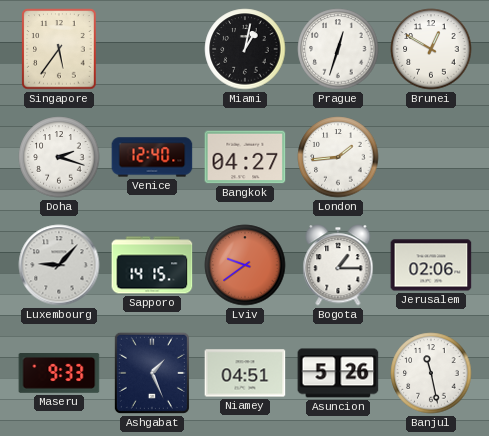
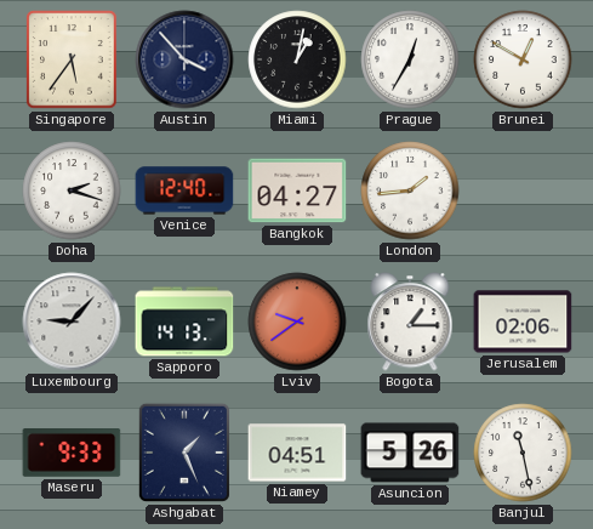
Austin: none -> 3:53 (184, 59)
Prague: 12:33 -> 12:35 (410, 59)
Sapporo: 14:15 -> 14:13 (184, 322)
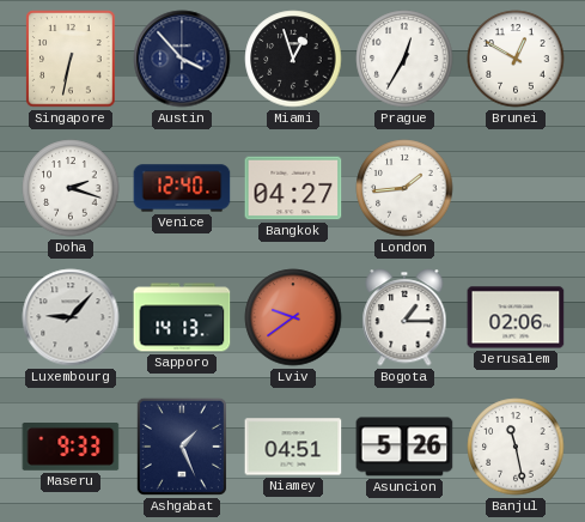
Singapore: 5:36 -> 6:32 (71, 59)
Miami: 1:02 -> 12:57 (293, 59)
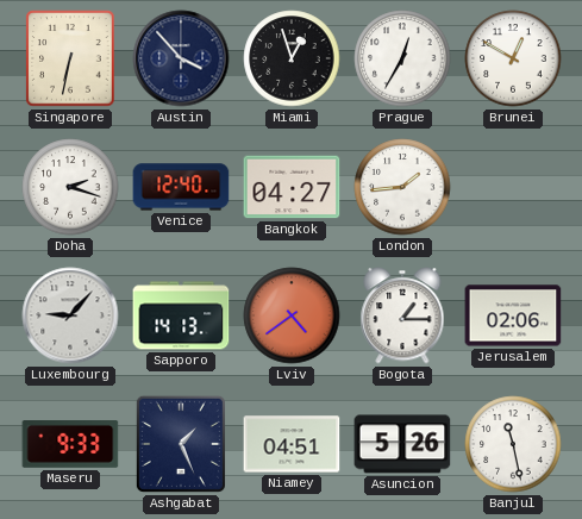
Lviv: 9:39 -> 4:39 (292, 315)
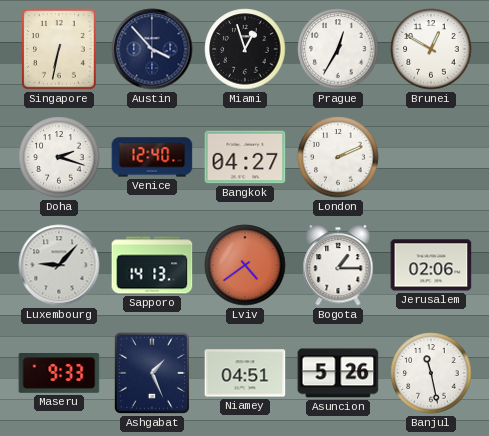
London: 1:44 -> 2:11 (338, 157)
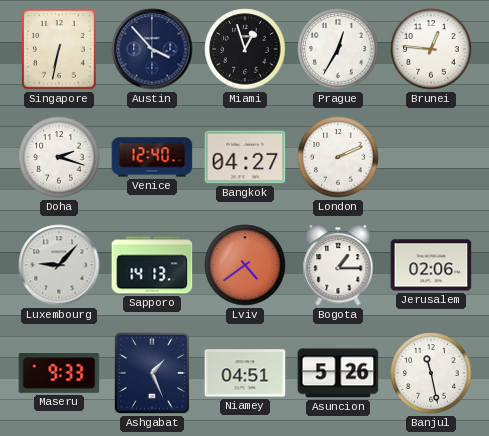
Brunei: 12:50 -> 12:46 (431, 49)
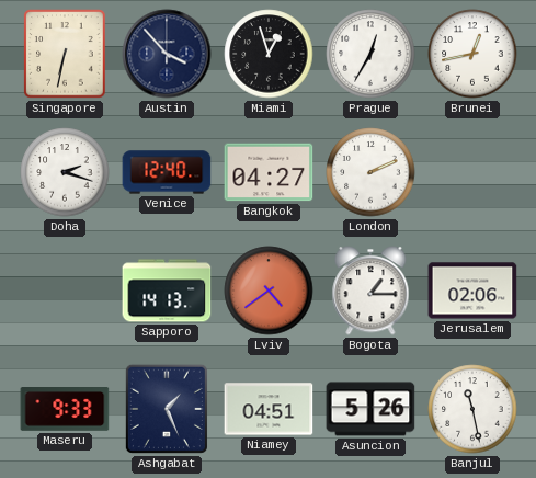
Brunei: 12:46 -> 12:43 (472, 54)
Luxembourg: 9:07 -> none (59, 265)
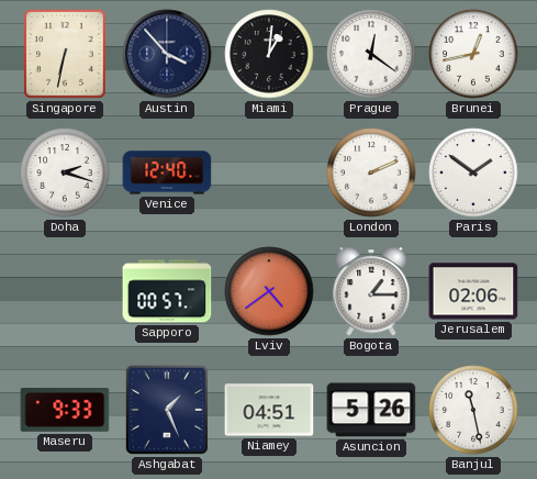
Miami: 12:57 -> 1:01 (269, 54)
Prague: 12:35 -> 12:21 (371, 54)
Bangkok: 04:27 -> none (269, 172)
Paris: none -> 1:51 (473, 172)
Sapporo: 14:13 -> 00:57 (167, 291)
